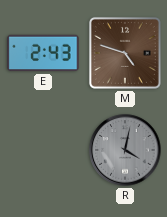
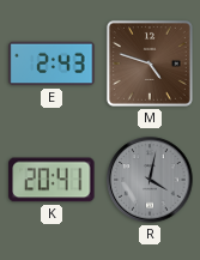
K: none -> 20:41 (51, 180)
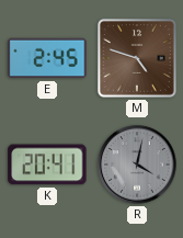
E: 2:43 -> 2:45 (47, 58)
